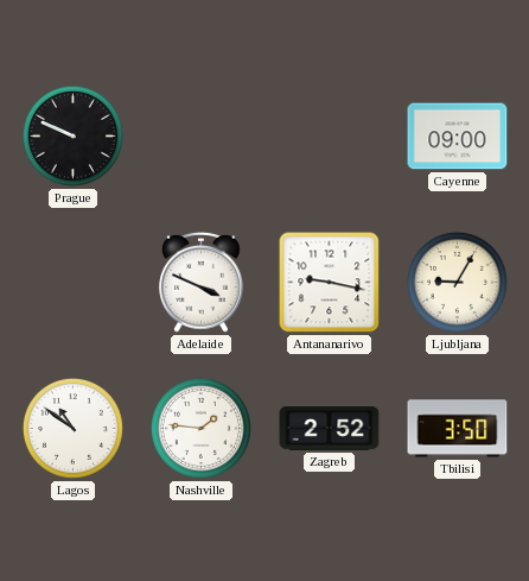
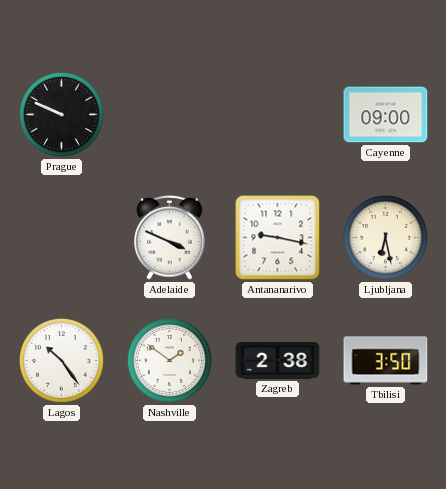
Ljubljana: 9:05 -> 6:28 (385, 237)
Lagos: 10:51 -> 10:24 (61, 360)
Nashville: 1:46 -> 1:51 (169, 360)
Zagreb: 2:52 -> 2:38 (278, 361)
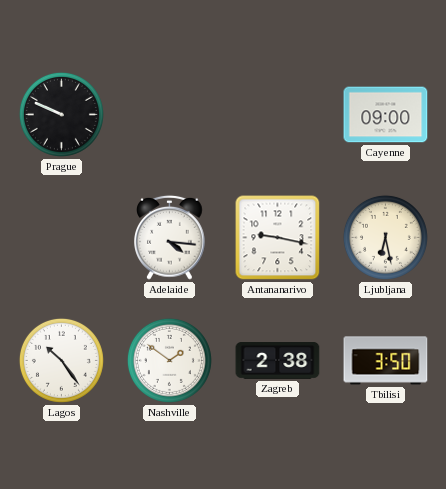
Adelaide: 3:49 -> 4:16 (170, 237)
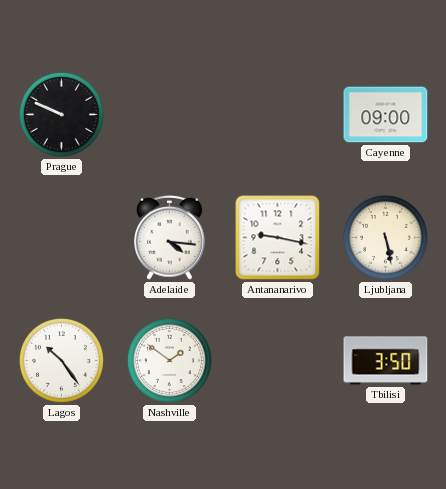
Ljubljana: 6:28 -> 5:28 (385, 237)
Zagreb: 2:38 -> none (278, 361)
